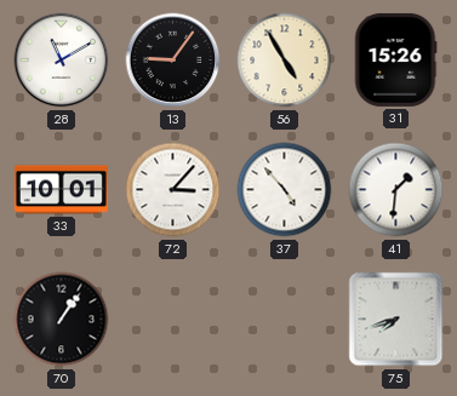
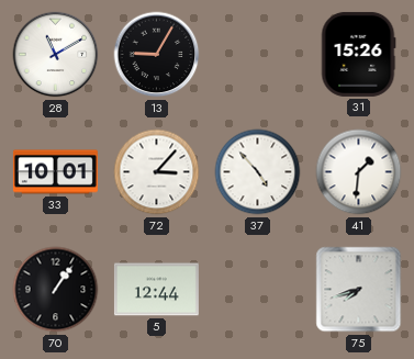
13: 9:06 -> 9:05 (157, 55)
56: 4:55 -> none (285, 61)
5: none -> 12:44 (156, 290)
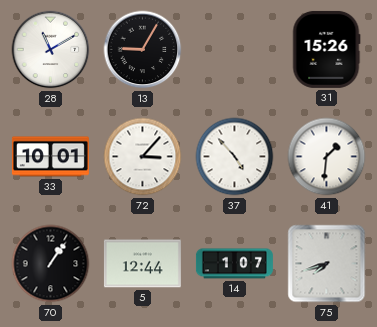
14: none -> 1:07 (234, 264)
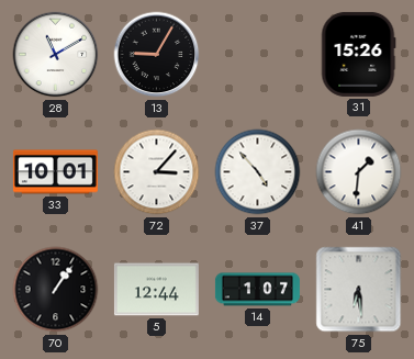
75: 7:42 -> 6:29 (359, 290)
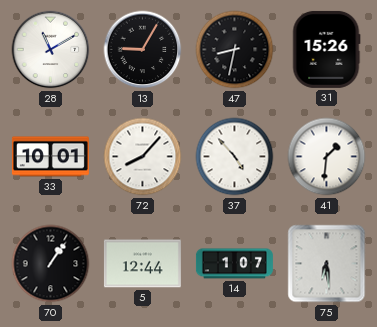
47: none -> 8:32 (235, 50)
72: 3:07 -> 8:07 (143, 157)
